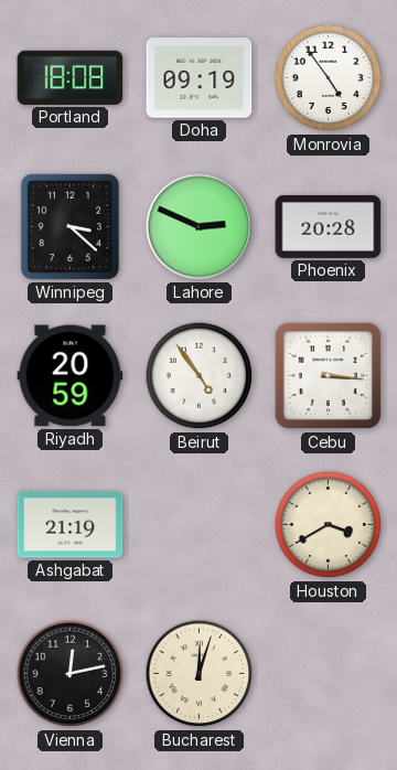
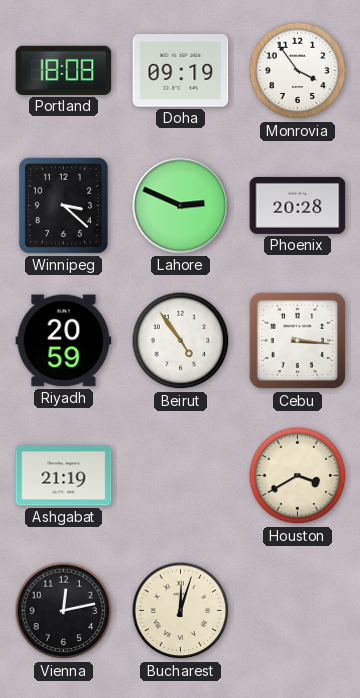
Monrovia: 4:54 -> 3:54 (298, 71)
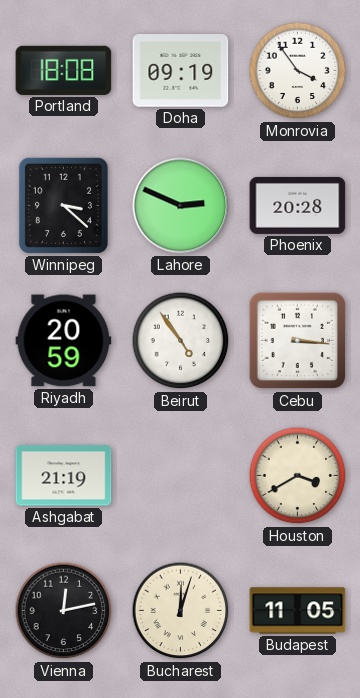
Budapest: none -> 11:05 (298, 611)
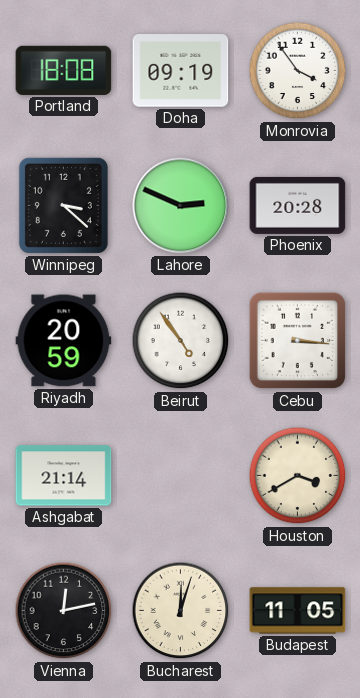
Ashgabat: 21:19 -> 21:14 (64, 476)
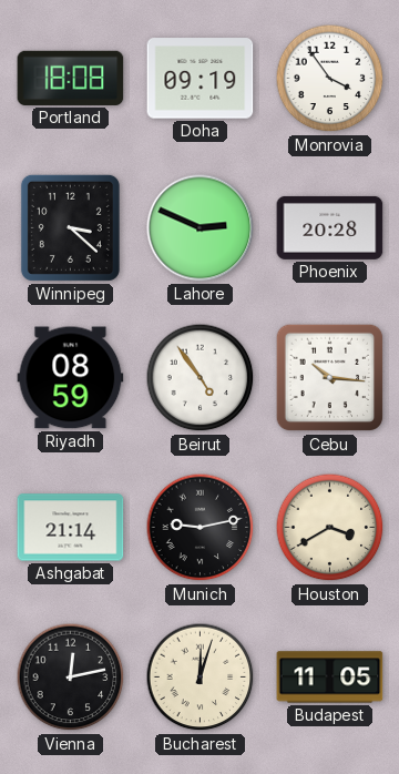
Riyadh: 20:59 -> 08:59 (71, 378)
Cebu: 3:16 -> 10:16 (330, 378)
Munich: none -> 9:13 (201, 528)
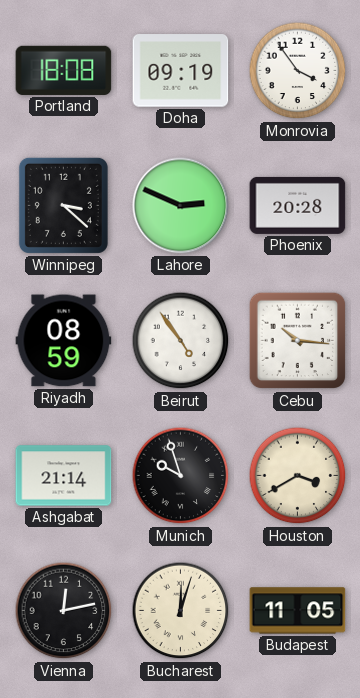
Munich: 9:13 -> 9:57 (181, 476)
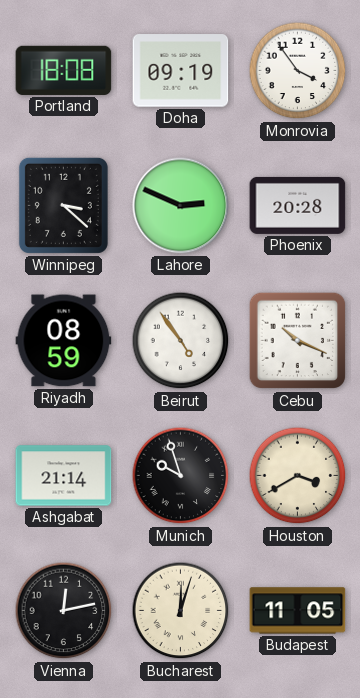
Cebu: 10:16 -> 10:19 (298, 341)
